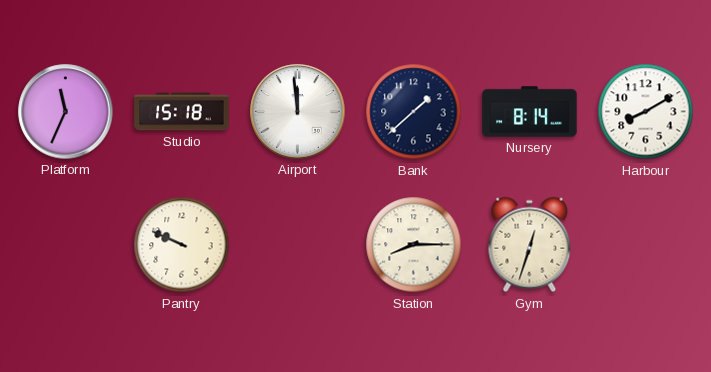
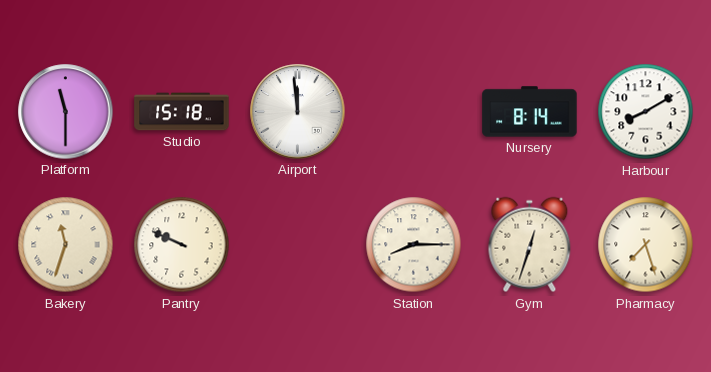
Platform: 11:34 -> 11:30 (66, 112)
Bank: 1:38 -> none (414, 112)
Bakery: none -> 11:33 (66, 245)
Pharmacy: none -> 7:27 (646, 245)
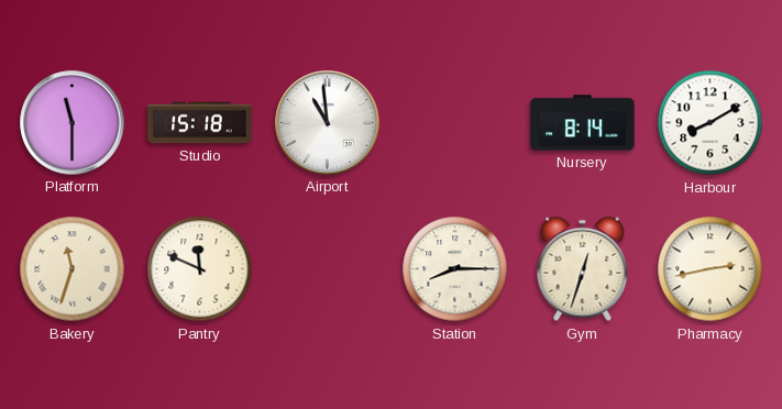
Airport: 11:59 -> 10:59 (328, 123)
Pantry: 9:49 -> 11:49 (200, 269)
Pharmacy: 7:27 -> 2:43 (711, 269)
